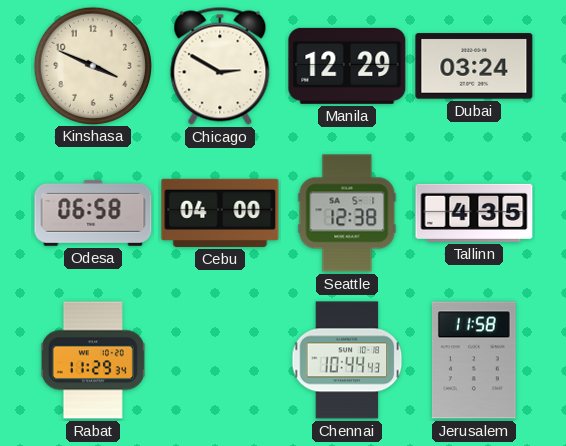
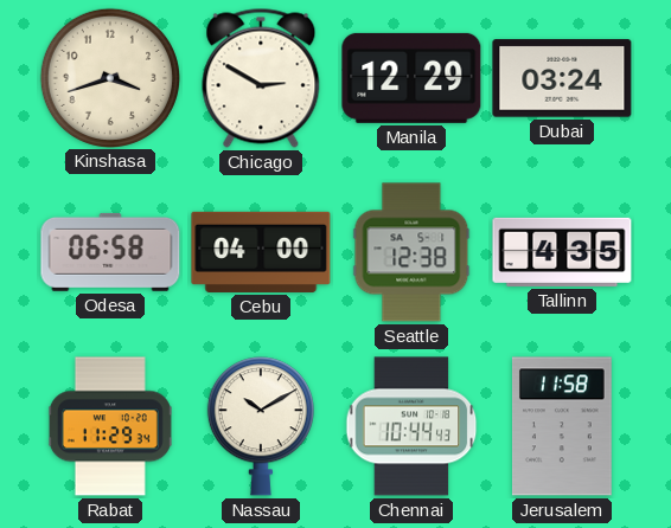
Kinshasa: 3:49 -> 3:42 (109, 77)
Nassau: none -> 10:10 (261, 426)
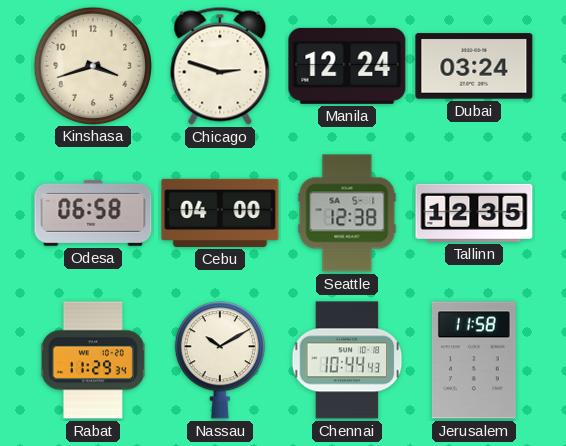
Chicago: 2:50 -> 2:48 (220, 66)
Manila: 12:29 -> 12:24 (347, 66)
Tallinn: 4:35 -> 12:35 (474, 213)
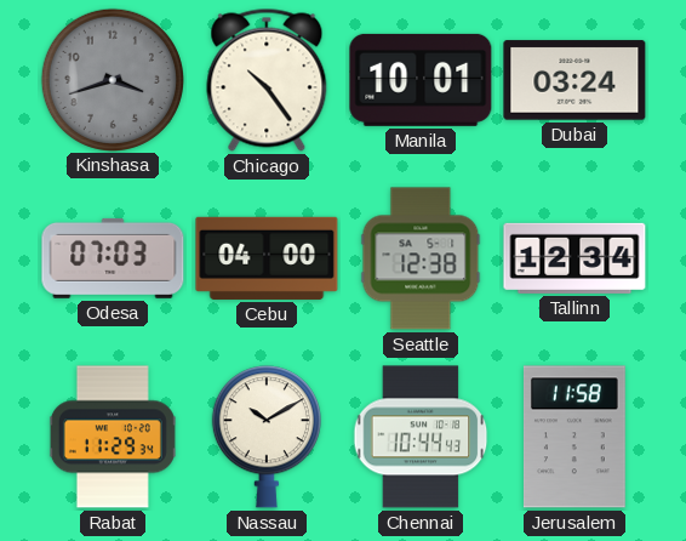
Kinshasa dial: cream -> grey (112, 79)
Chicago: 2:48 -> 10:24 (267, 80)
Manila: 12:24 -> 10:01 (421, 80)
Odesa: 06:58 -> 07:03 (113, 258)
Tallinn: 12:35 -> 12:34 (574, 258)
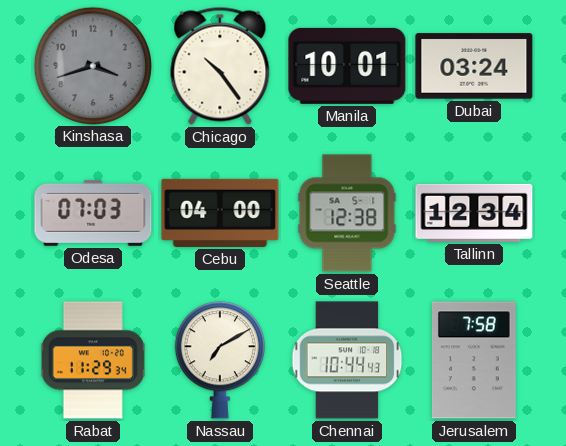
Nassau: 10:10 -> 7:10 (220, 360)
Jerusalem: 11:58 -> 7:58 (474, 360)
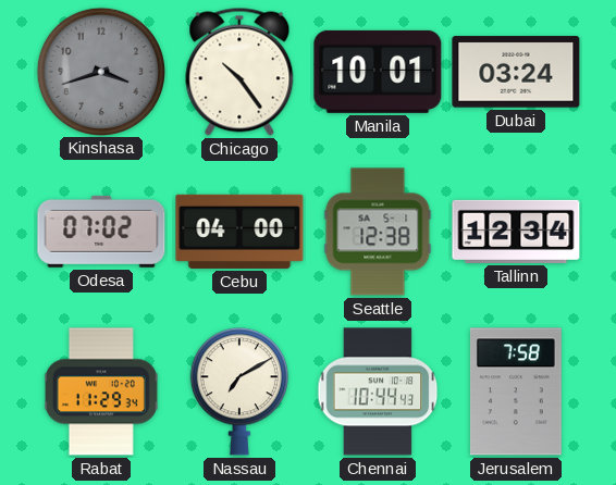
Odesa: 07:03 -> 07:02 (101, 232)
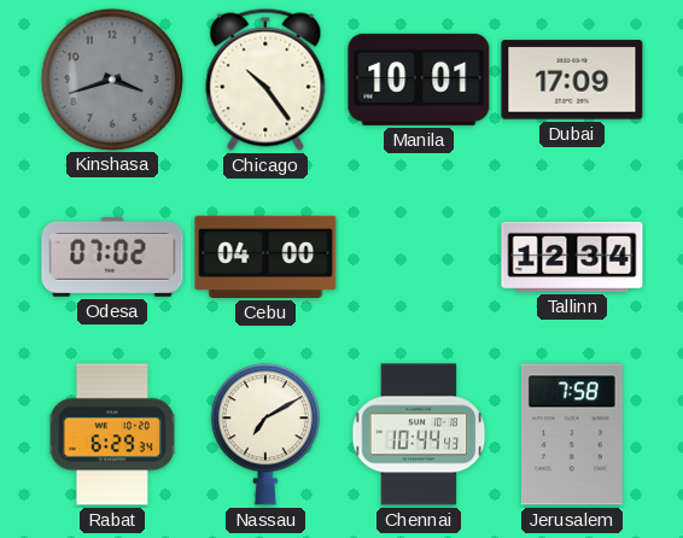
Dubai: 03:24 -> 17:09 (572, 80)
Seattle: 12:38 -> none (378, 232)
Rabat: 11:29 -> 6:29 (112, 434)
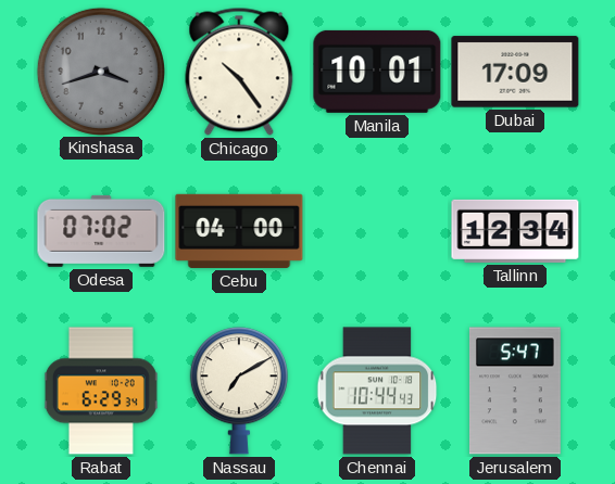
Jerusalem: 7:58 -> 5:47 (515, 391)
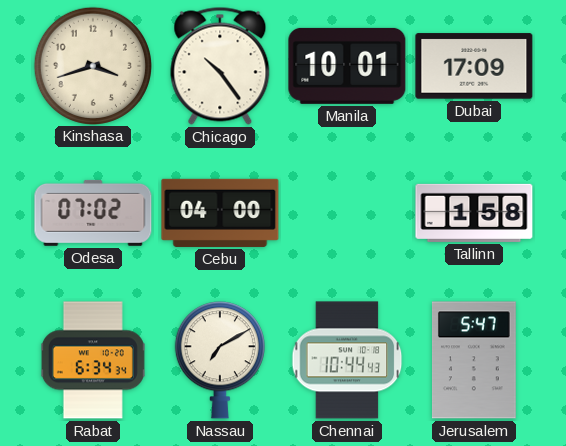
Kinshasa dial: grey -> cream (92, 65)
Tallinn: 12:34 -> 1:58 (474, 213)
Rabat: 6:29 -> 6:34 (93, 360)
